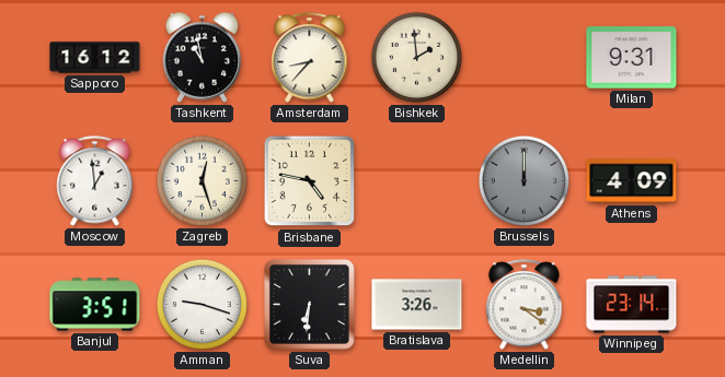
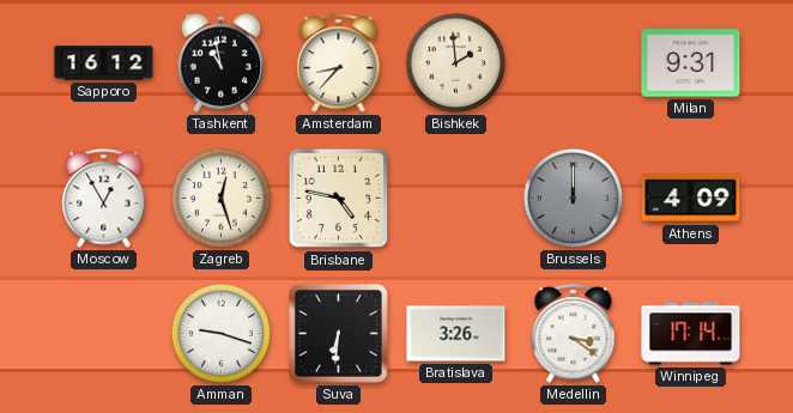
Moscow: 12:59 -> 12:55 (104, 199)
Banjul: 3:51 -> none (95, 305)
Winnipeg: 23:14 -> 17:14 (691, 334)
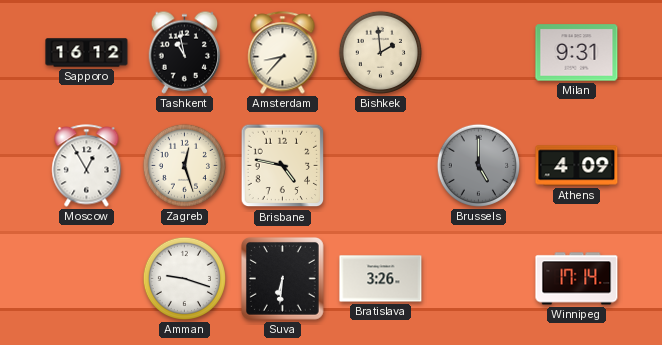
Brussels: 12:00 -> 5:00 (478, 165)
Medellin: 3:21 -> none (574, 334)
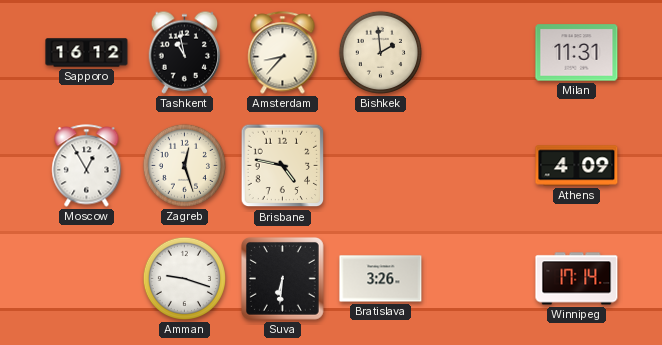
Milan: 9:31 -> 11:31 (577, 53)
Brussels: 5:00 -> none (478, 165)
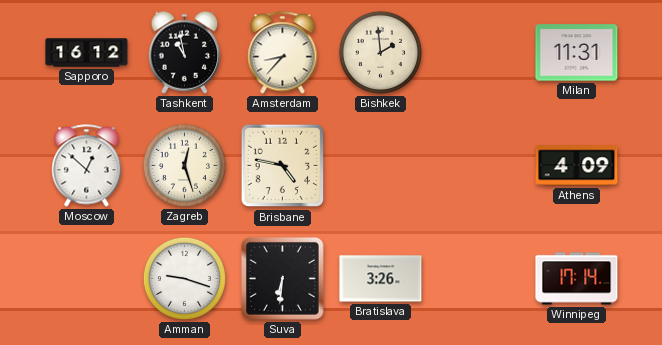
Moscow: 12:55 -> 12:52 (87, 166)
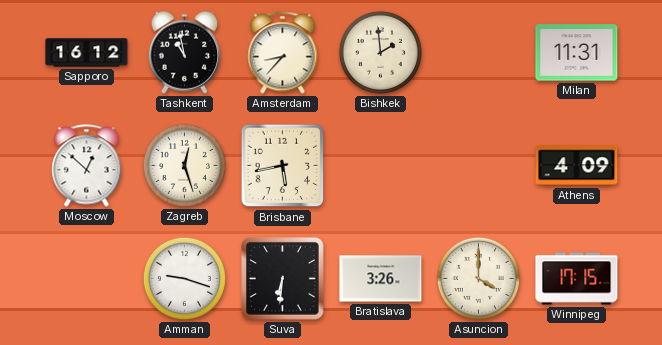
Brisbane: 4:47 -> 5:43 (283, 166)
Asuncion: none -> 4:00 (478, 278)
Winnipeg: 17:14 -> 17:15 (577, 279)
